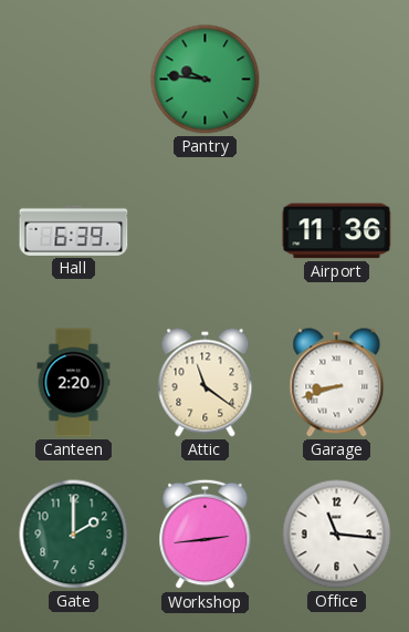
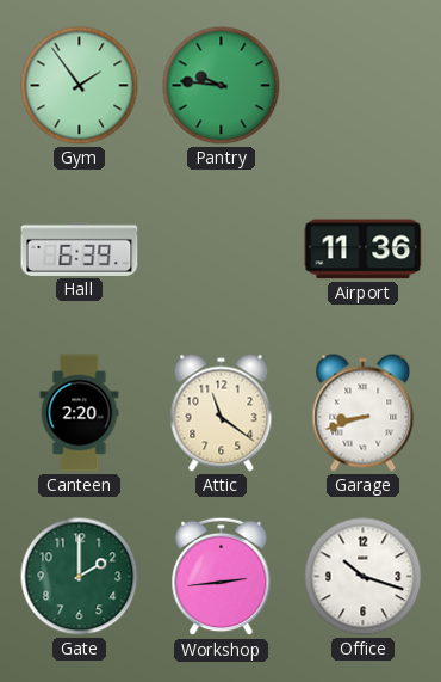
Gym: none -> 1:54 (80, 86)
Office: 11:16 -> 10:18 (364, 577)
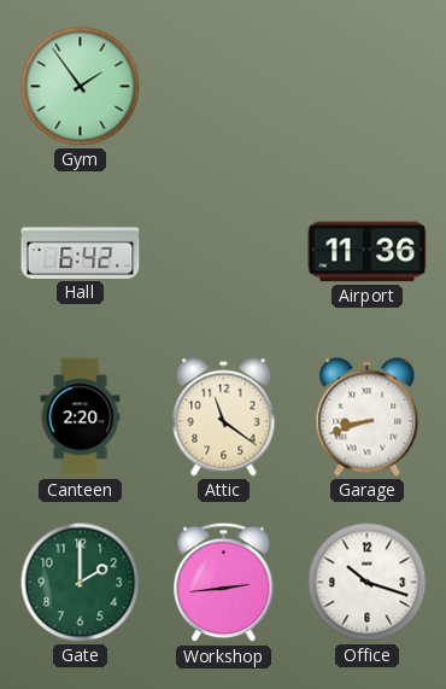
Pantry: 9:46 -> none (222, 86)
Hall: 6:39 -> 6:42 (81, 251)
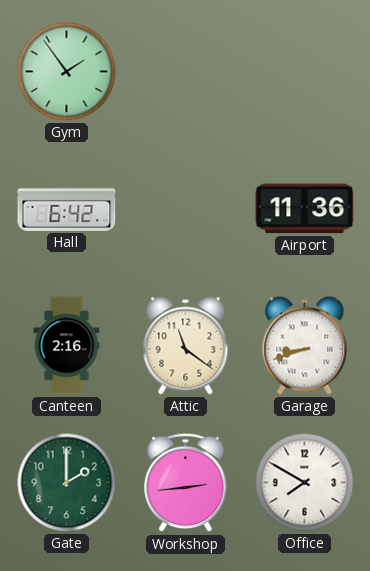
Canteen: 2:20 -> 2:16 (67, 346)
Office: 10:18 -> 7:50 (305, 483)
